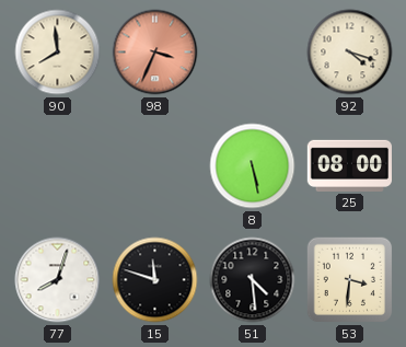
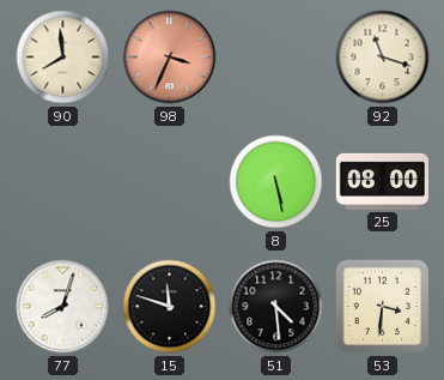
92: 4:18 -> 11:18 (383, 58)
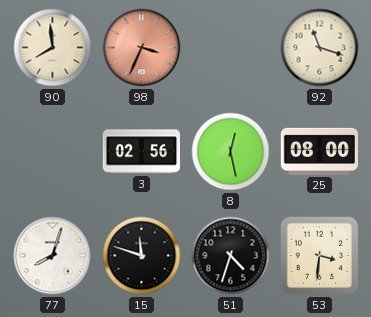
3: none -> 02:56 (141, 152)
8: 5:28 -> 12:28 (231, 152)
51: 4:29 -> 4:33 (231, 256)
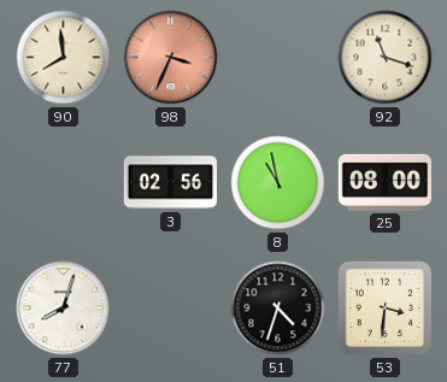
8: 12:28 -> 10:58 (278, 183)
15: 11:48 -> none (142, 256)
